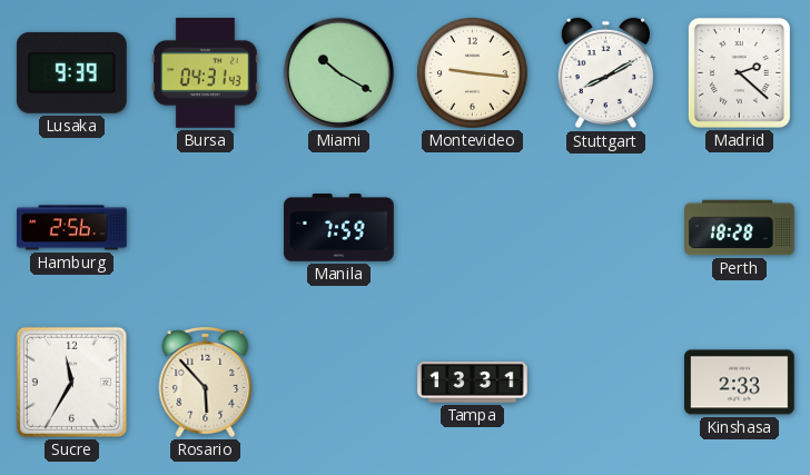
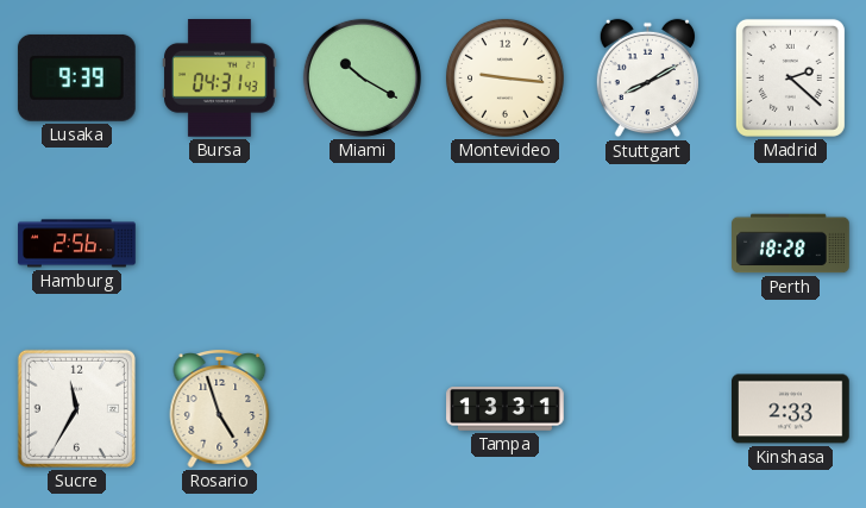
Manila: 7:59 -> none (339, 228)
Rosario: 5:53 -> 4:57 (220, 409)
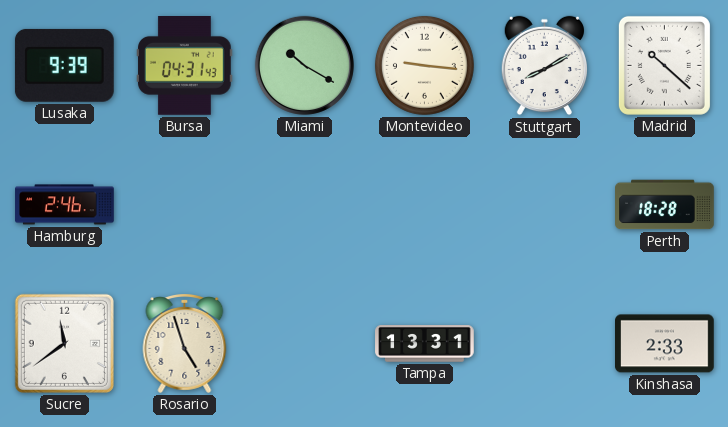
Madrid: 2:22 -> 10:22 (664, 65)
Hamburg: 2:56 -> 2:46 (65, 205)
Sucre: 11:35 -> 11:39 (64, 343)
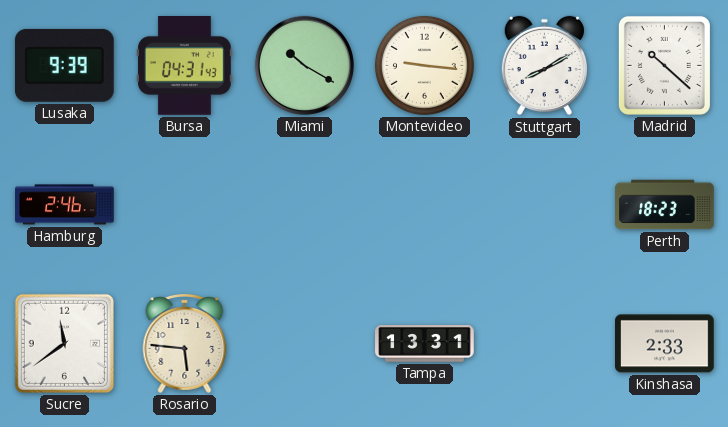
Perth: 18:28 -> 18:23 (665, 205)
Rosario: 4:57 -> 5:46 (185, 344)
